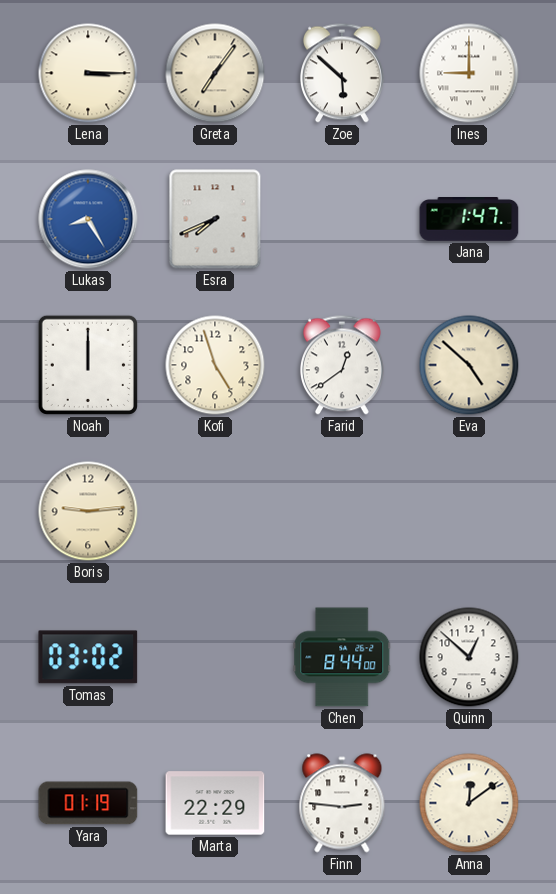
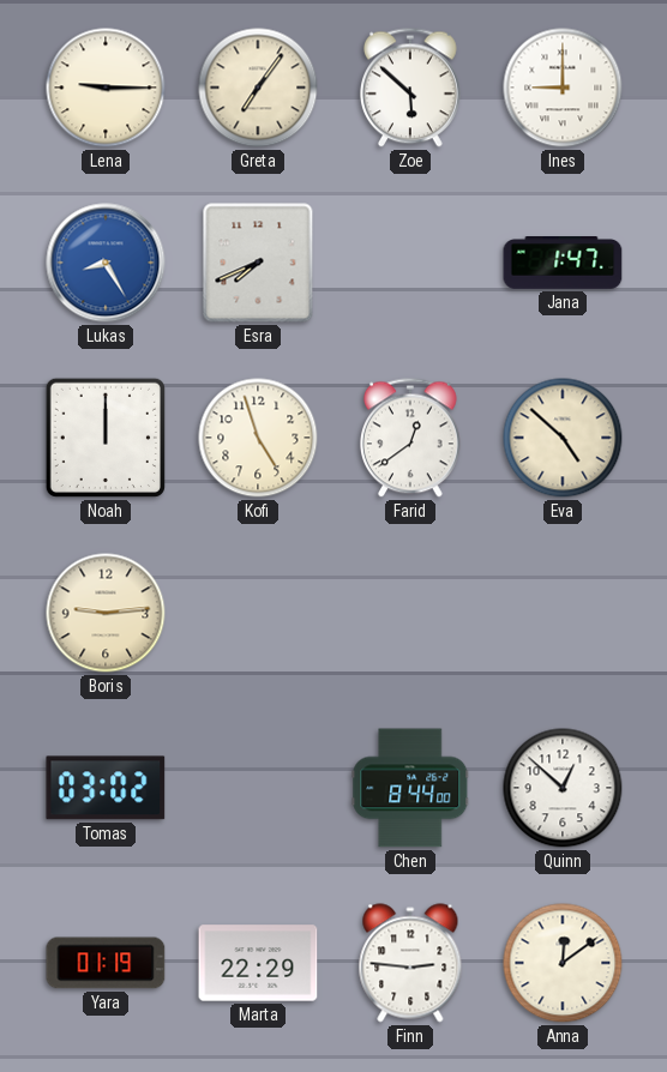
Lena: 3:15 -> 9:15 (106, 88)
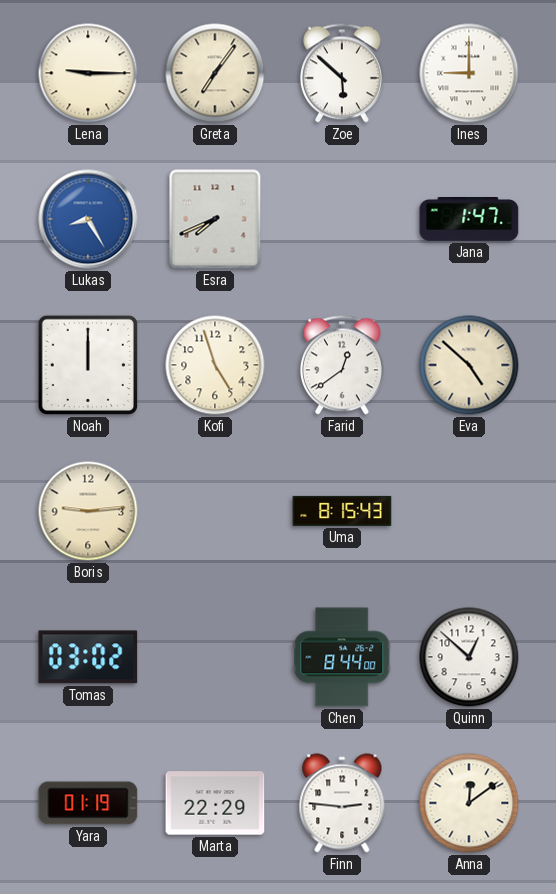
Uma: none -> 8:15 (342, 511)
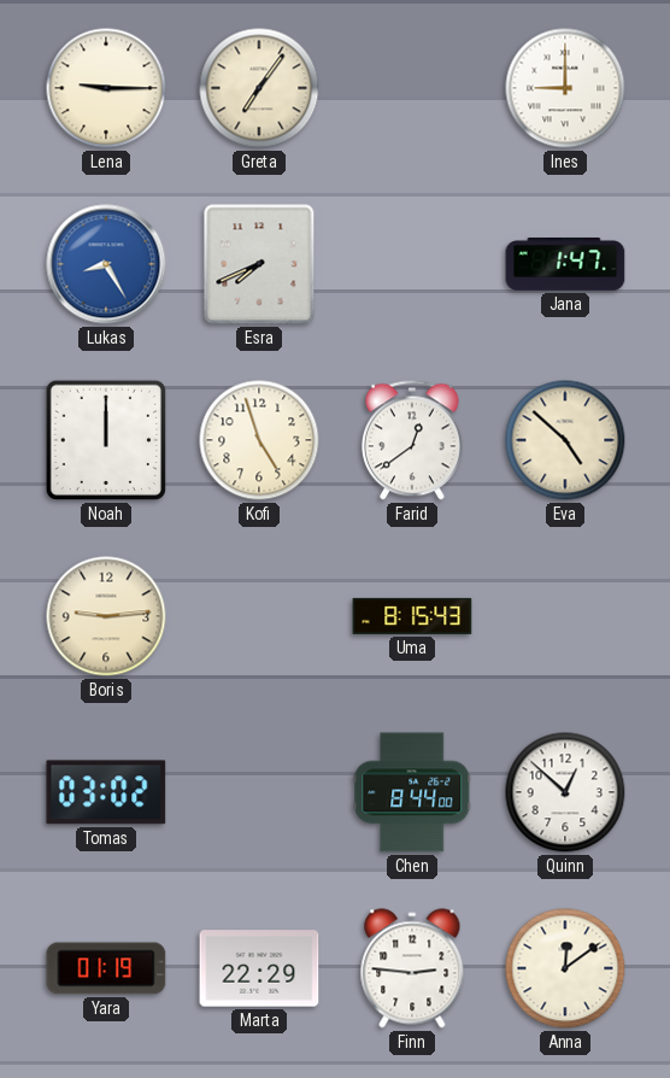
Zoe: 5:52 -> none (342, 73)
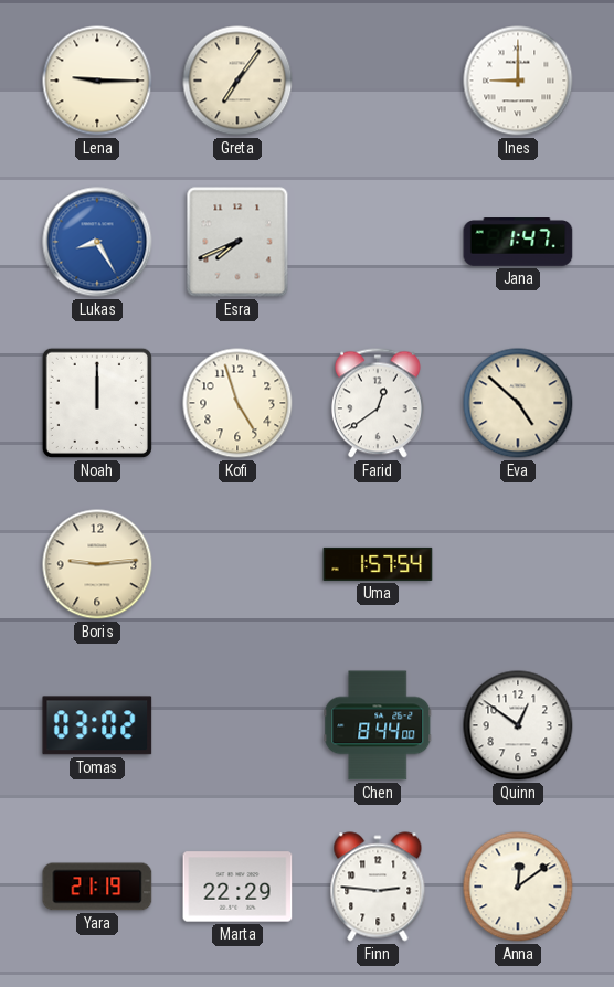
Uma: 8:15 -> 1:57 (378, 564)
Quinn: 12:52 -> 12:51 (518, 725)
Yara: 01:19 -> 21:19 (97, 887)
